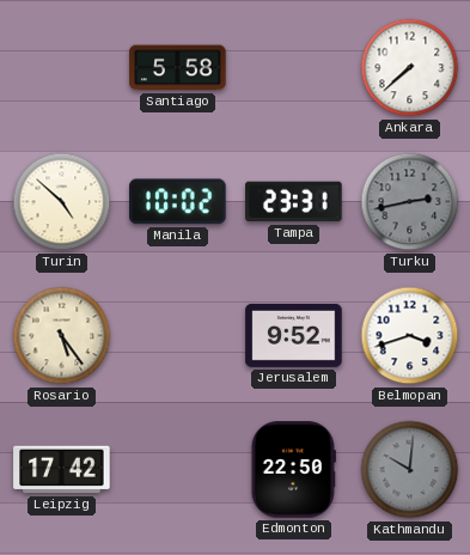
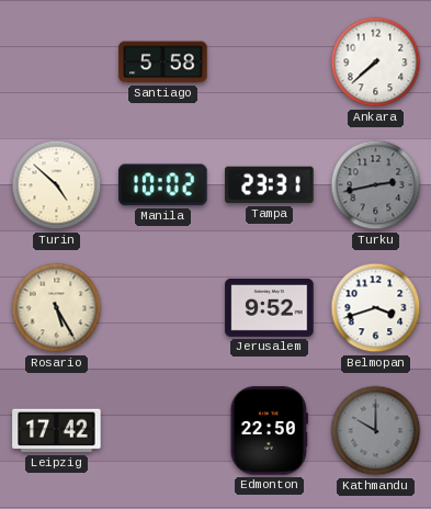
Rosario: 5:24 -> 5:25 (57, 308)
Kathmandu: 10:01 -> 10:00 (376, 431)
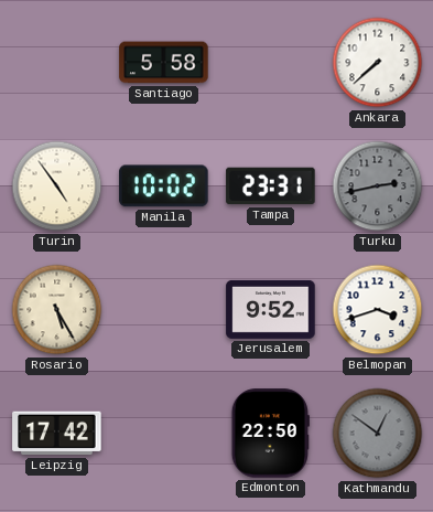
Turin: 4:52 -> 4:54 (57, 186)
Kathmandu: 10:00 -> 12:51 (378, 434)
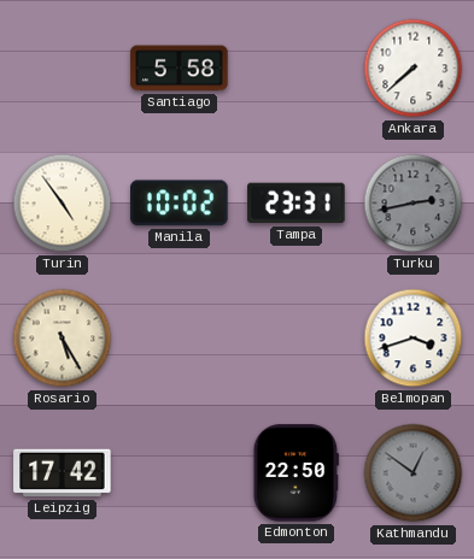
Jerusalem: 9:52 -> none (271, 309)
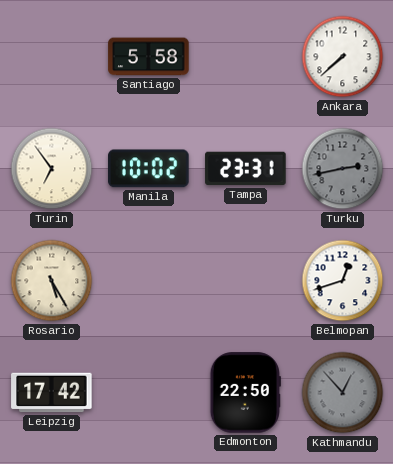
Turin: 4:54 -> 6:54 (52, 169)
Belmopan: 3:42 -> 12:42 (343, 281)
Kathmandu: 12:51 -> 12:53 (343, 393)
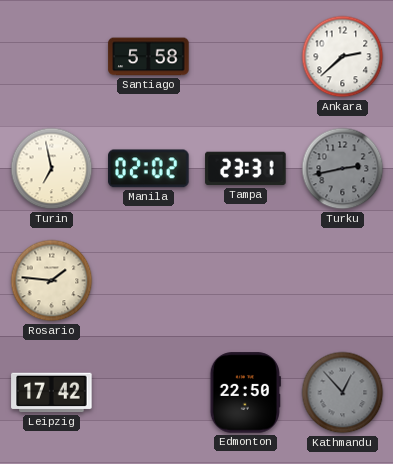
Ankara: 7:38 -> 2:38 (343, 57)
Turin: 6:54 -> 6:58 (52, 169)
Manila: 10:02 -> 02:02 (149, 169)
Rosario: 5:25 -> 1:46 (52, 281)
Belmopan: 12:42 -> none (343, 281)
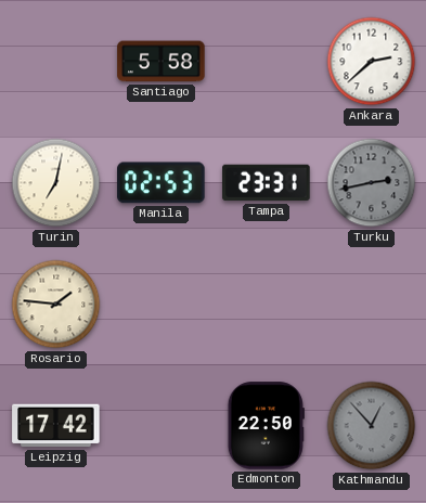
Turin: 6:58 -> 7:02 (56, 183)
Manila: 02:02 -> 02:53 (162, 183)
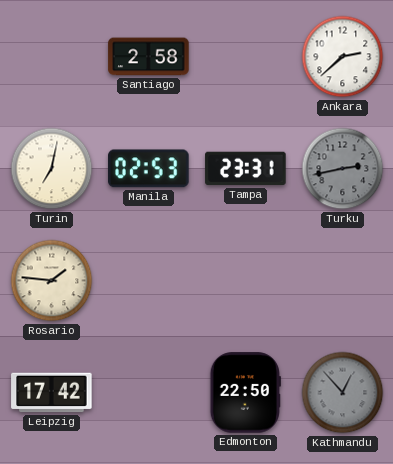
Santiago: 5:58 -> 2:58 (149, 57)
